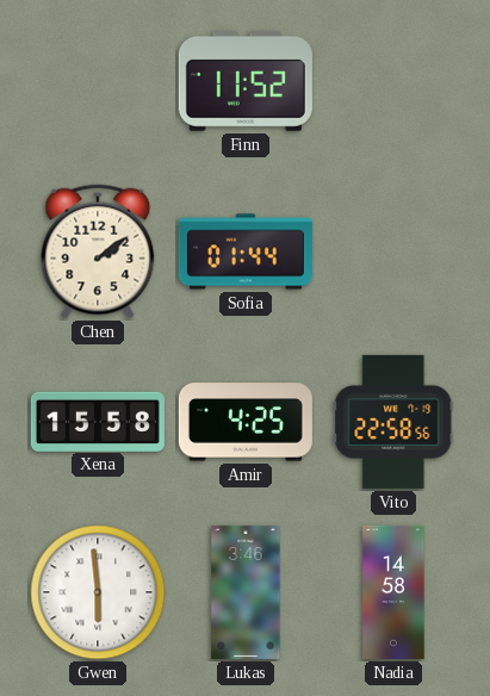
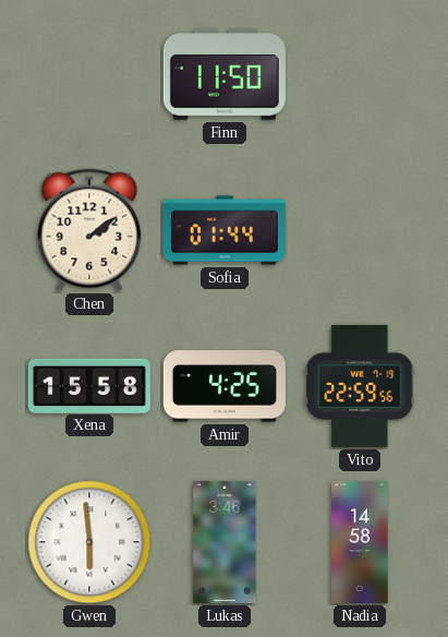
Finn: 11:52 -> 11:50 (225, 74)
Vito: 22:58 -> 22:59 (360, 386)
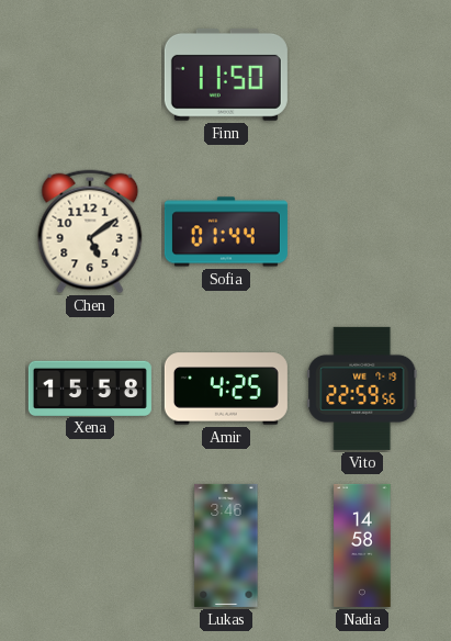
Chen: 2:09 -> 5:09 (90, 232)
Gwen: 5:59 -> none (89, 542)
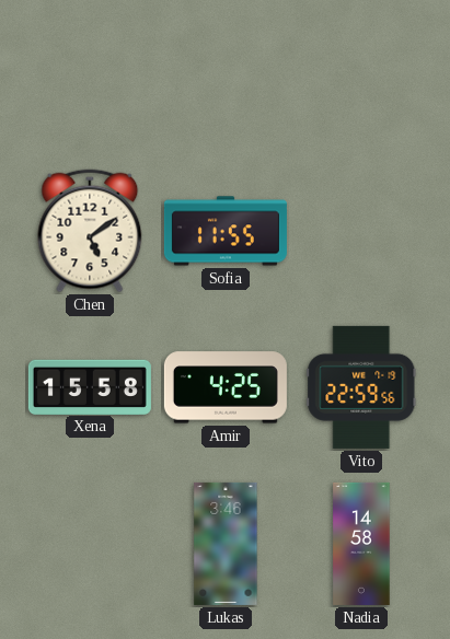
Finn: 11:50 -> none (226, 75)
Sofia: 01:44 -> 11:55 (226, 231)
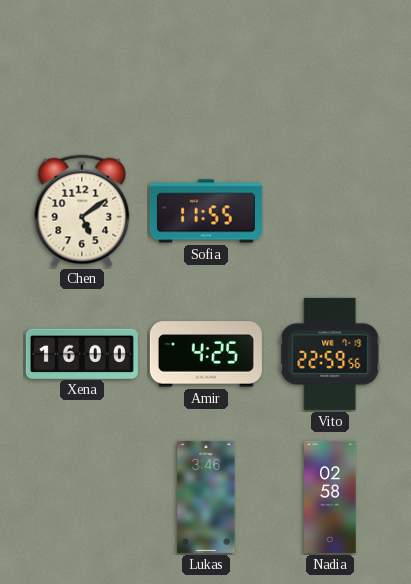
Xena: 15:58 -> 16:00 (82, 353)
Nadia: 14:58 -> 02:58 (330, 497)
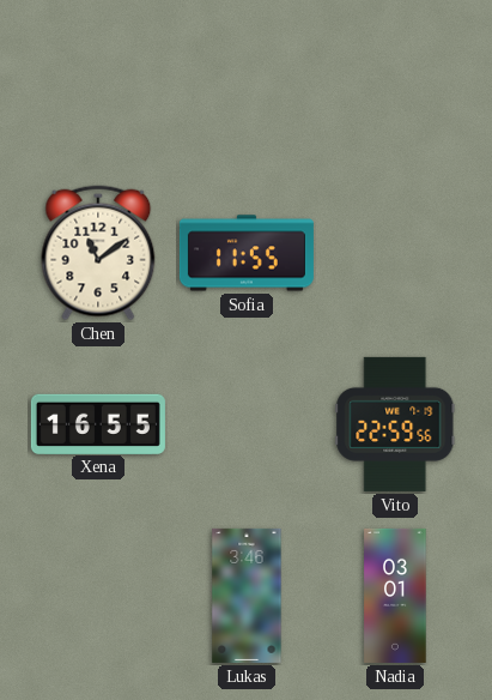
Chen: 5:09 -> 11:09 (98, 253)
Xena: 16:00 -> 16:55 (98, 423)
Amir: 4:25 -> none (206, 354)
Nadia: 02:58 -> 03:01 (395, 596)
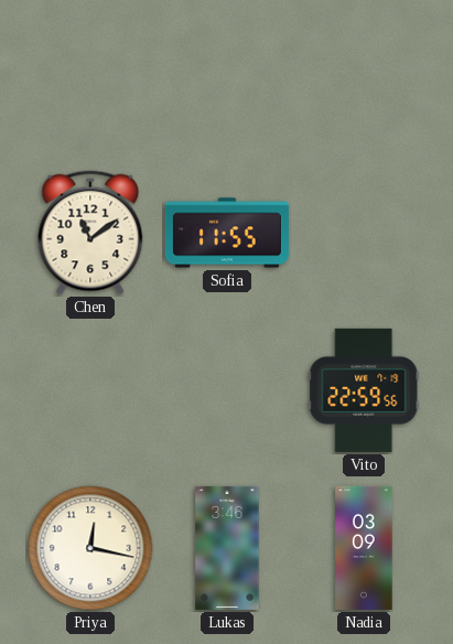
Xena: 16:55 -> none (98, 423)
Priya: none -> 12:17 (90, 548)
Nadia: 03:01 -> 03:09 (364, 548)
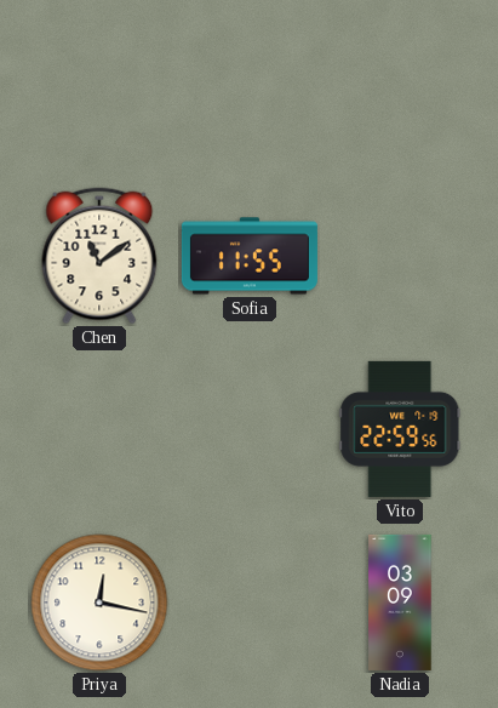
Lukas: 3:46 -> none (227, 548)
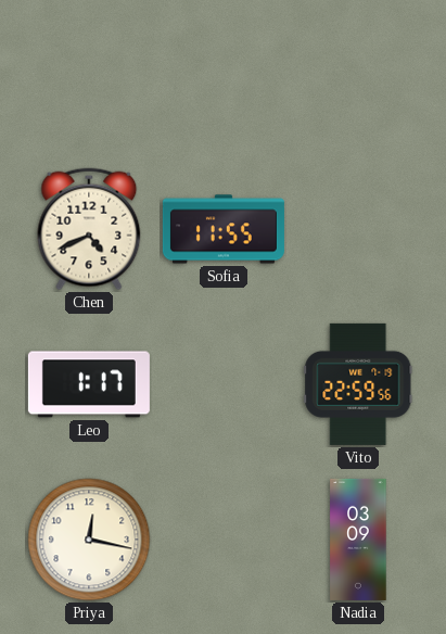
Chen: 11:09 -> 4:41 (89, 229)
Leo: none -> 1:17 (89, 384)
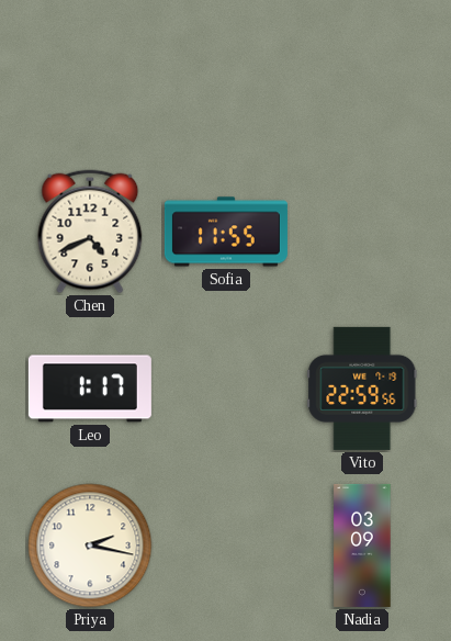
Priya: 12:17 -> 2:17 (90, 546)
